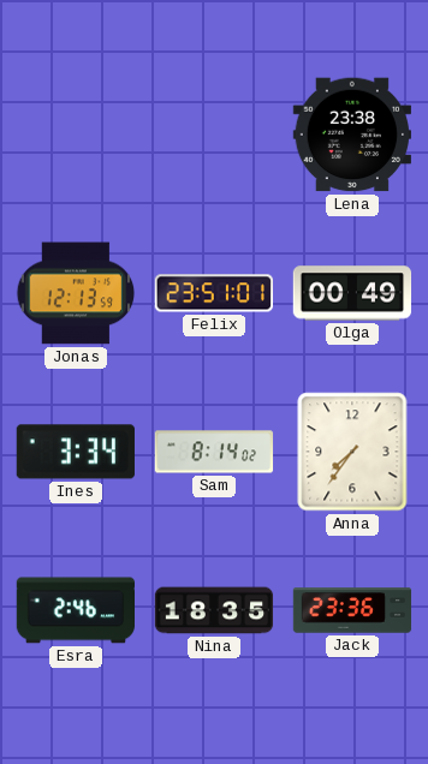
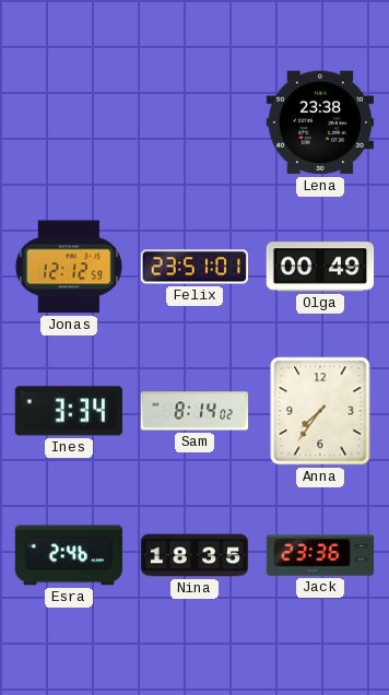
Jonas: 12:13 -> 12:12 (69, 267)
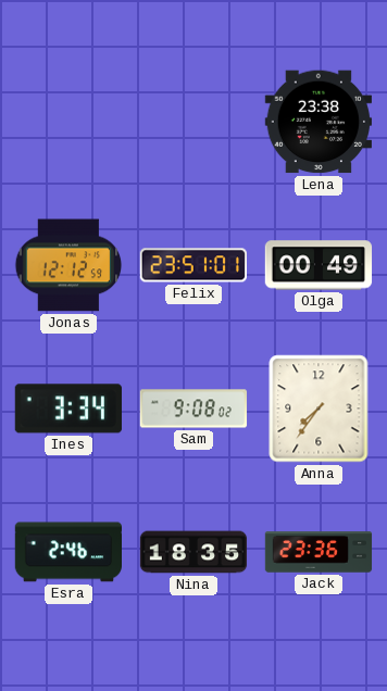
Sam: 8:14 -> 9:08 (193, 409)
